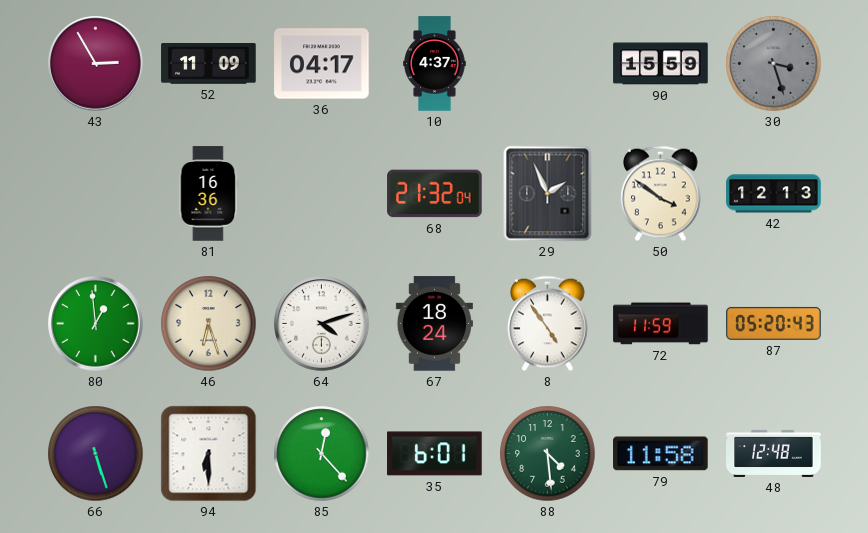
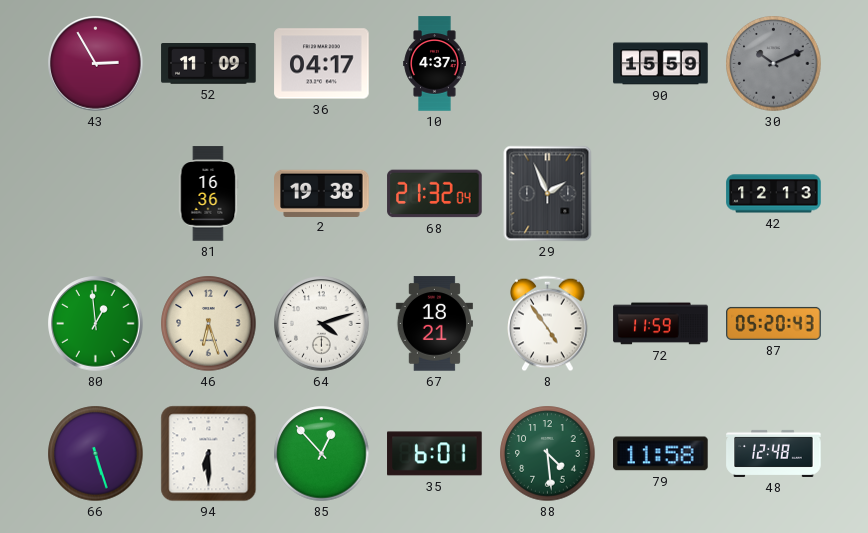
30: 3:27 -> 10:11 (774, 64)
2: none -> 19:38 (322, 193)
50: 3:51 -> none (661, 194)
67: 18:24 -> 18:21 (434, 324)
85: 12:23 -> 12:53 (322, 454)
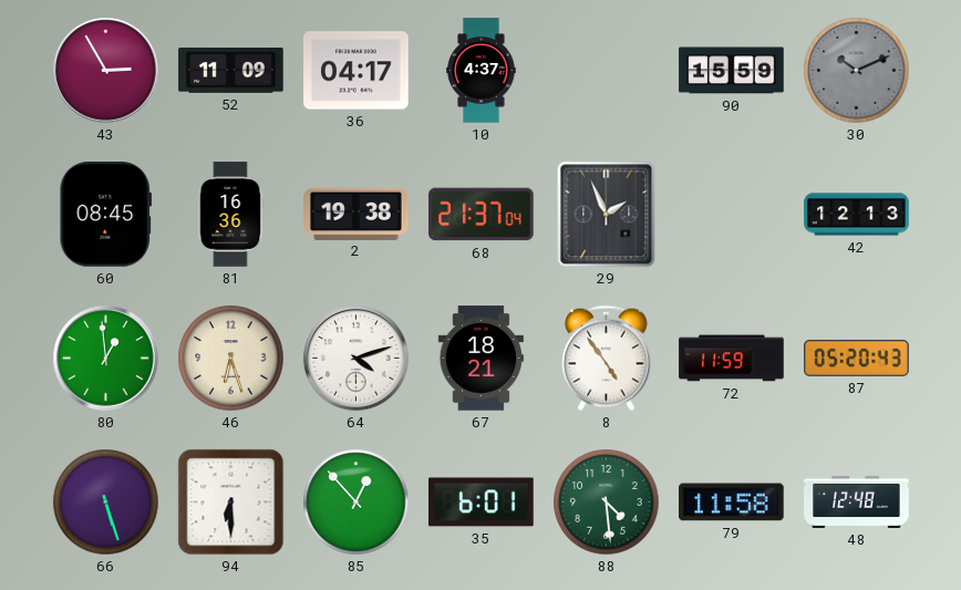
60: none -> 08:45 (105, 215)
68: 21:32 -> 21:37 (482, 215)
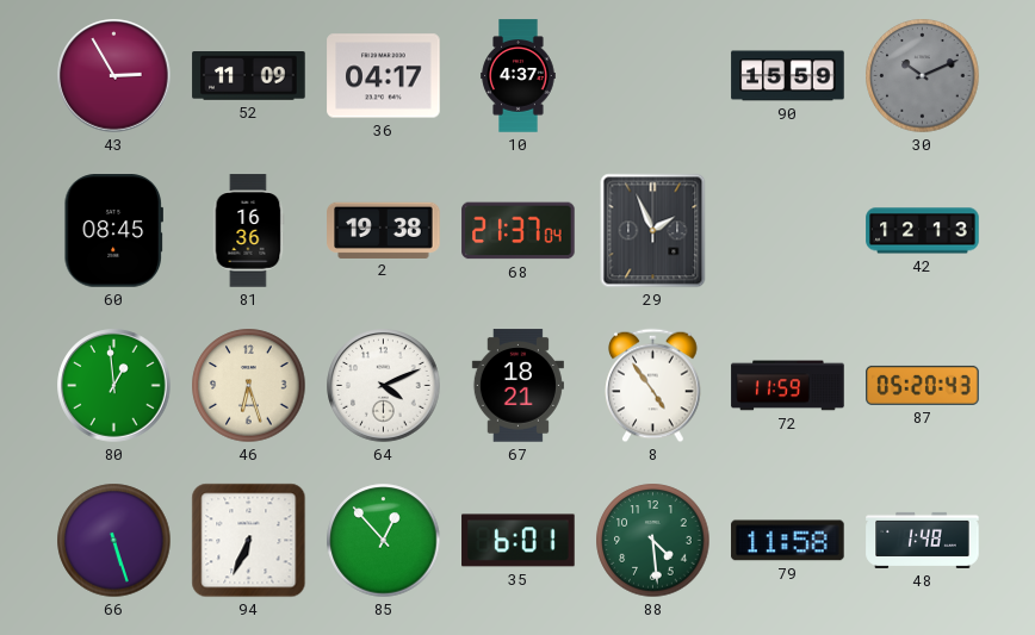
64: 4:12 -> 4:11 (384, 386)
94: 6:30 -> 6:34 (249, 541)
48: 12:48 -> 1:48 (923, 540)
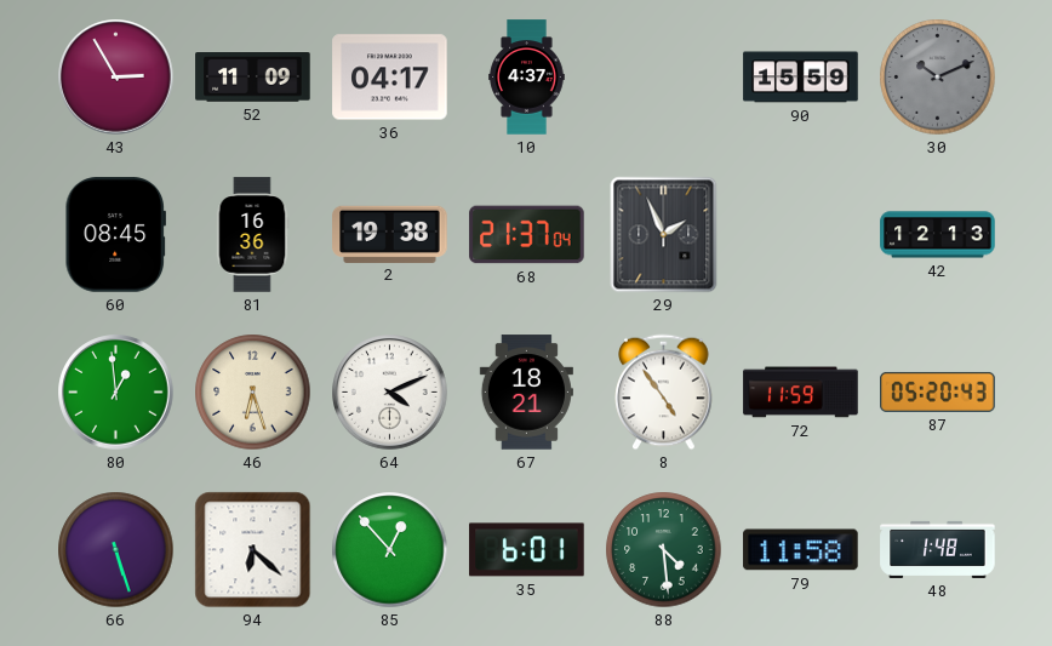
94: 6:34 -> 6:22 (253, 550)
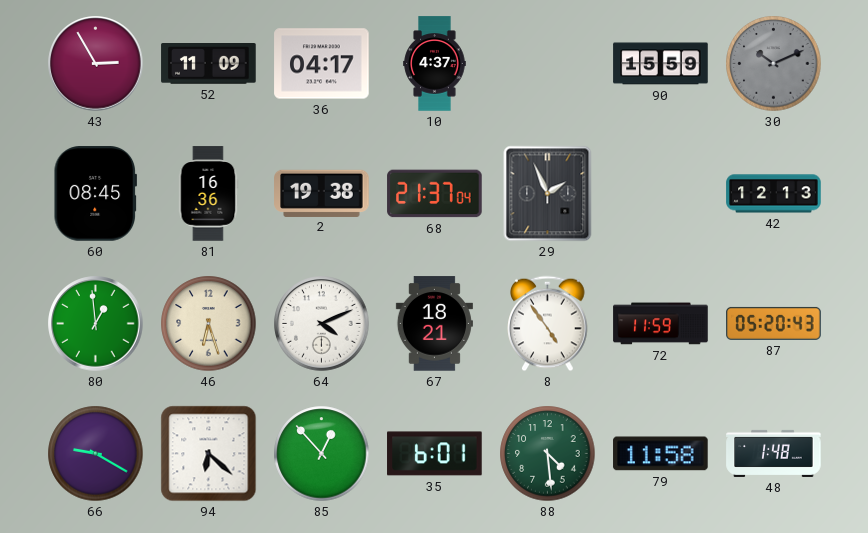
66: 5:27 -> 9:20 (96, 454)
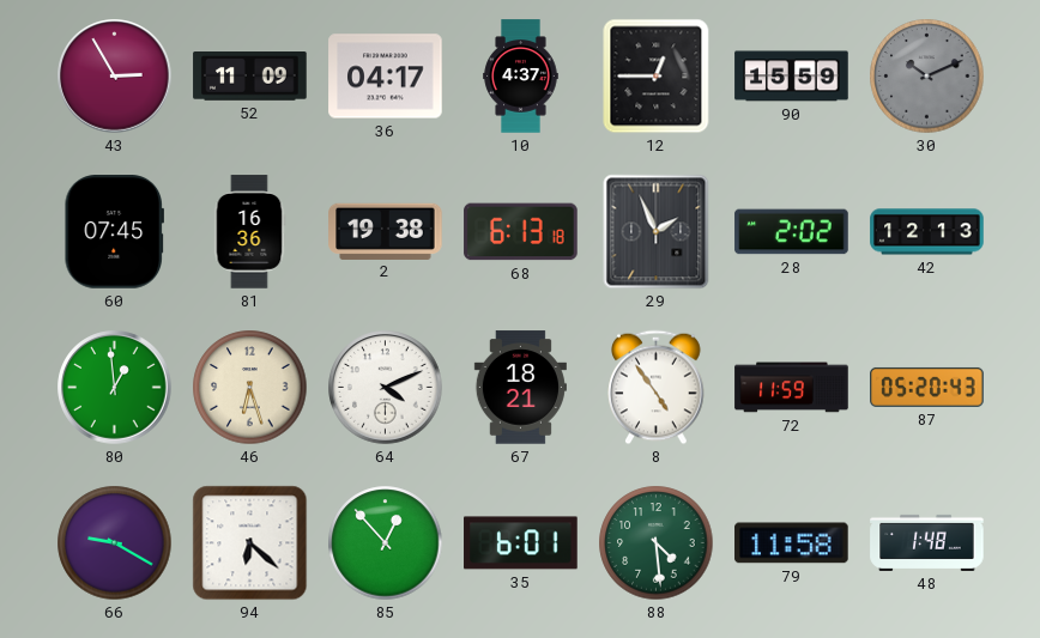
12: none -> 12:45 (657, 77)
60: 08:45 -> 07:45 (114, 232)
68: 21:37 -> 6:13 (521, 232)
28: none -> 2:02 (792, 232)
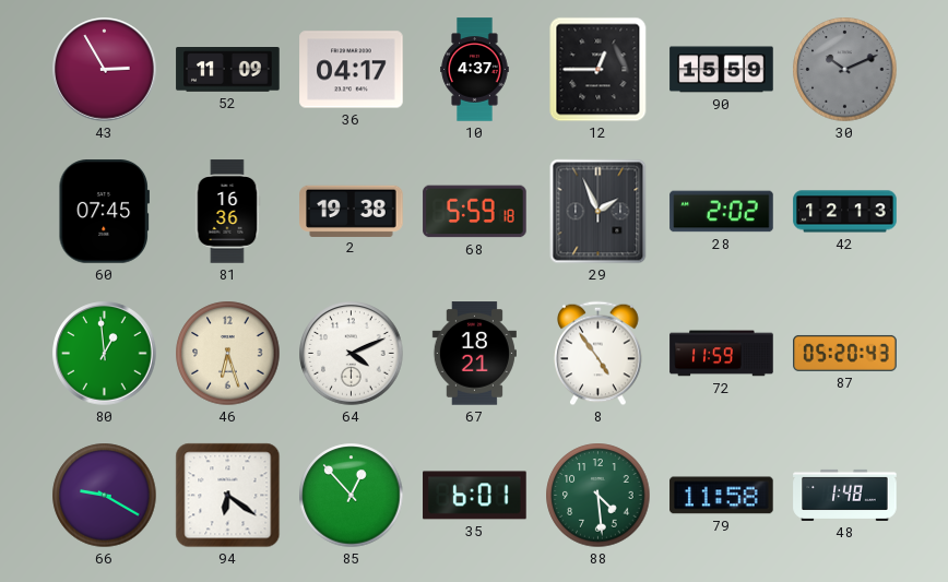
68: 6:13 -> 5:59 (475, 212)
94: 6:22 -> 6:21 (228, 496)
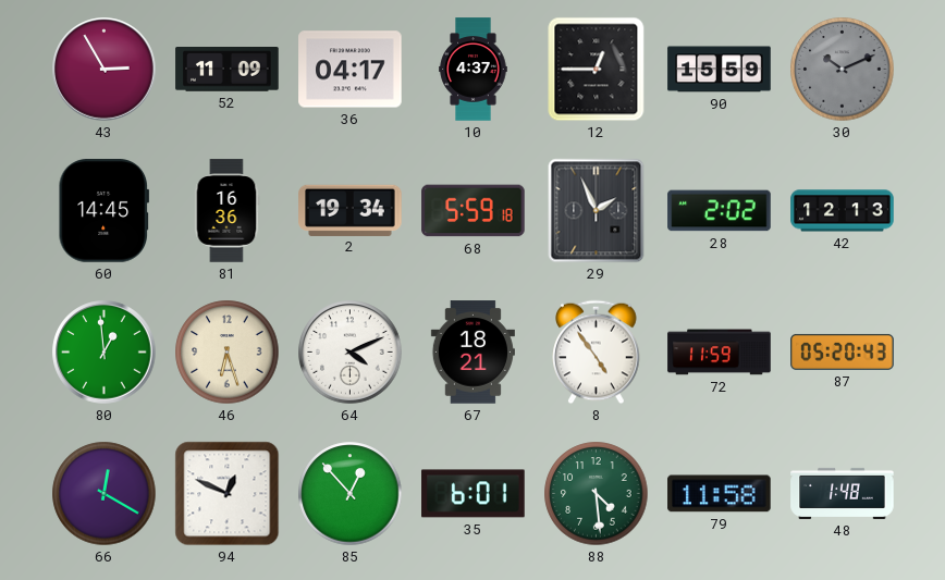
60: 07:45 -> 14:45 (103, 211)
2: 19:38 -> 19:34 (351, 210)
66: 9:20 -> 12:20 (105, 494)
94: 6:21 -> 12:49 (228, 494)
